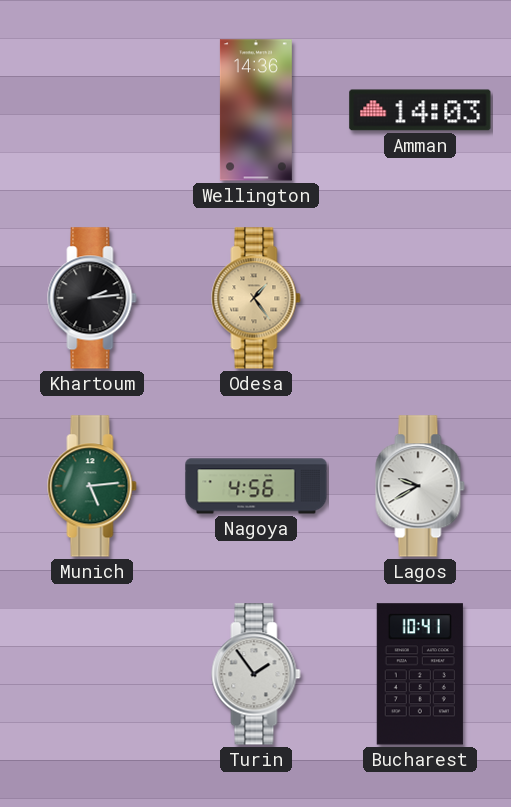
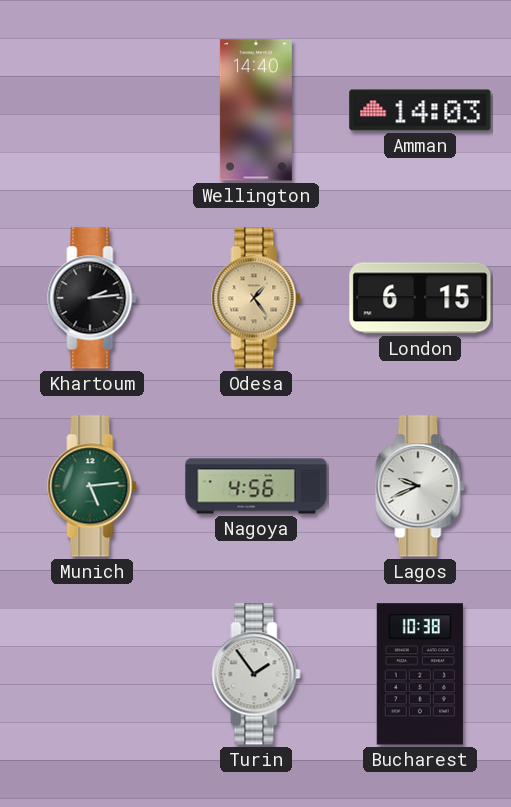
Wellington: 14:36 -> 14:40 (256, 110)
London: none -> 6:15 (420, 298)
Lagos: 9:40 -> 9:41 (420, 486)
Bucharest: 10:41 -> 10:38 (420, 674)
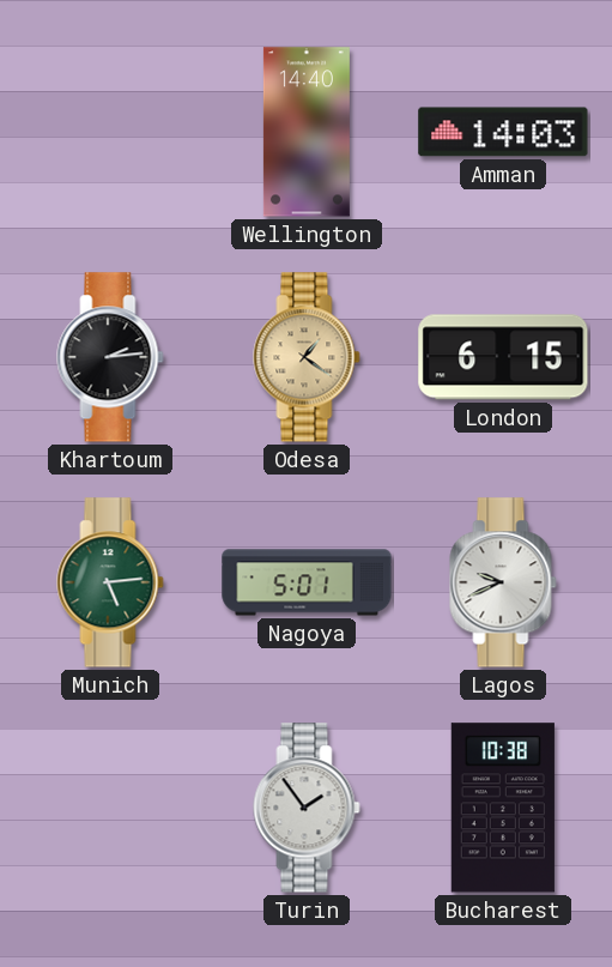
Odesa: 1:24 -> 1:21 (307, 357)
Nagoya: 4:56 -> 5:01 (307, 582)
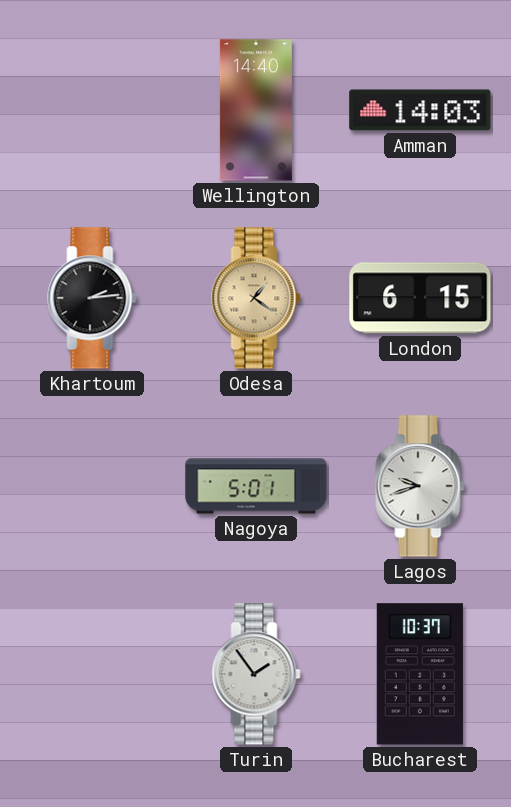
Munich: 5:14 -> none (110, 582)
Lagos: 9:41 -> 9:42 (420, 486)
Bucharest: 10:38 -> 10:37 (420, 674)
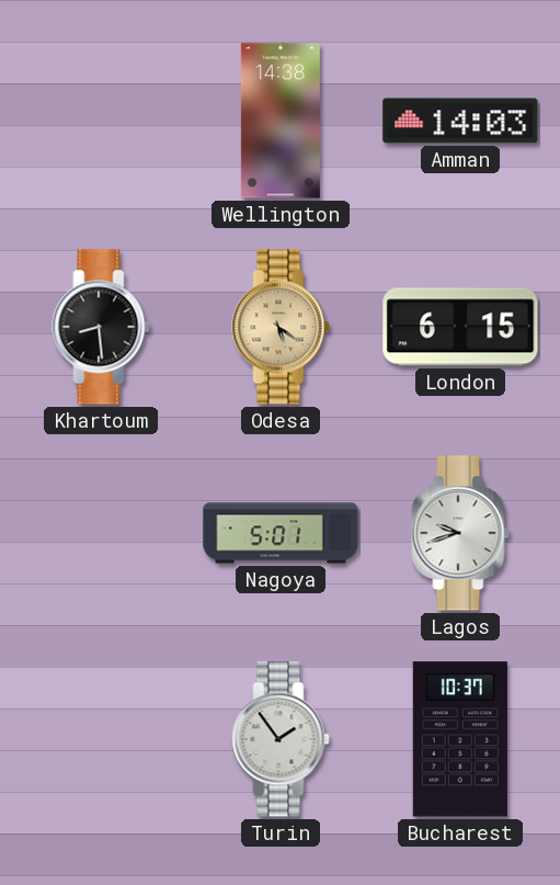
Wellington: 14:40 -> 14:38 (281, 121)
Khartoum: 2:14 -> 8:29 (101, 327)
Odesa: 1:21 -> 5:21 (281, 327)
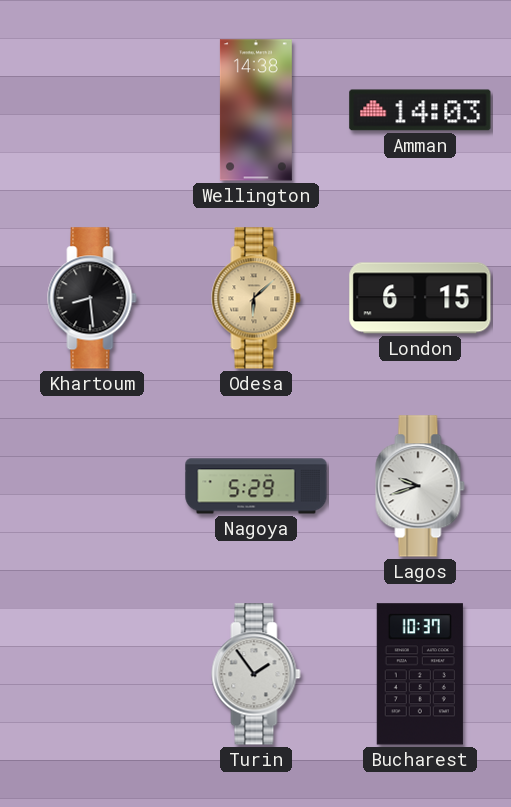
Odesa: 5:21 -> 6:08 (256, 298)
Nagoya: 5:01 -> 5:29 (256, 486)
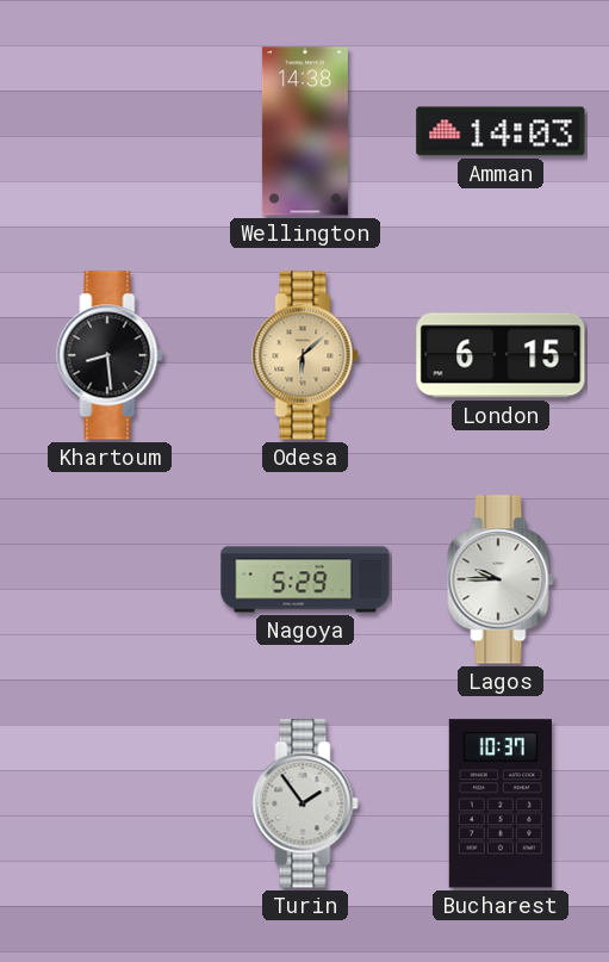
Lagos: 9:42 -> 9:45 (501, 579)
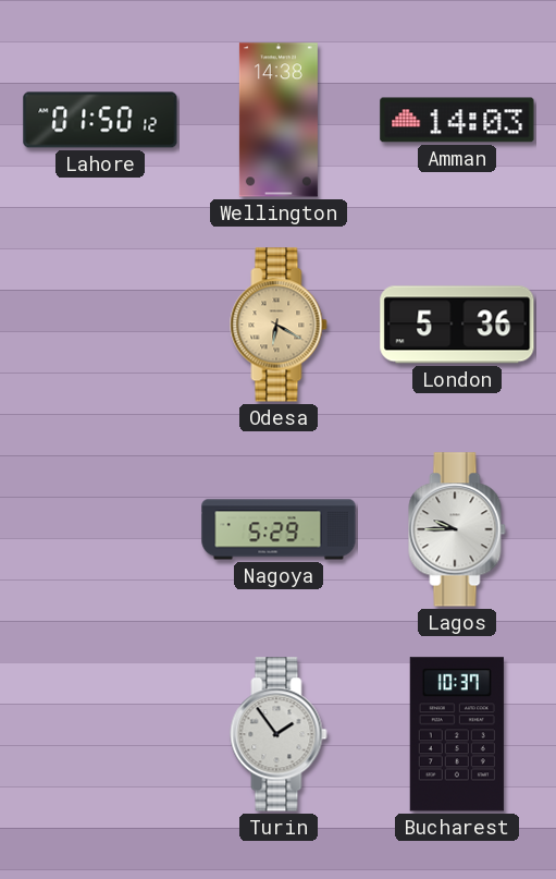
Lahore: none -> 01:50 (100, 120)
Khartoum: 8:29 -> none (110, 355)
Odesa: 6:08 -> 6:20 (279, 325)
London: 6:15 -> 5:36 (457, 325)
